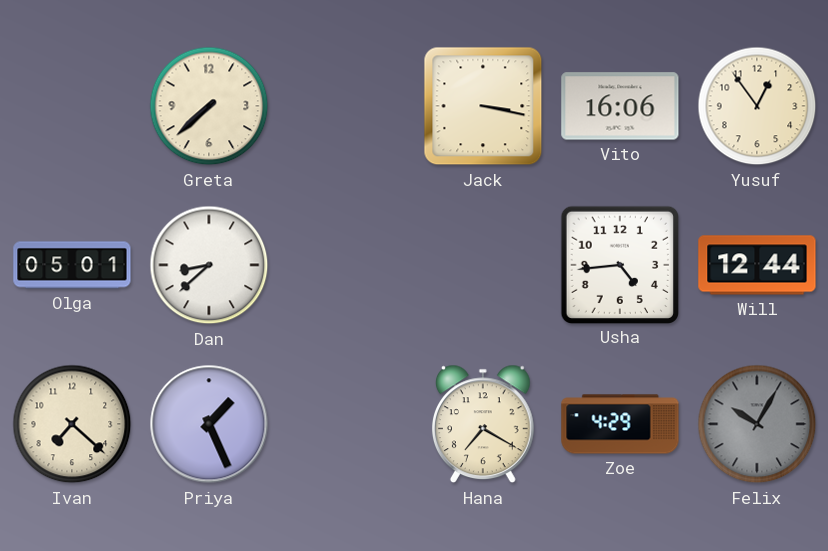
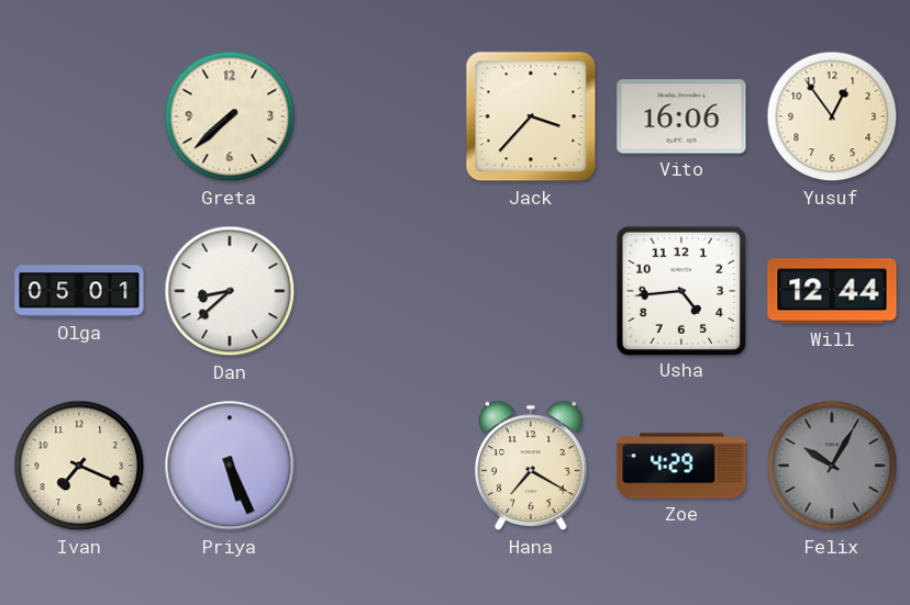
Jack: 3:17 -> 3:37 (531, 116)
Ivan: 7:22 -> 7:19 (79, 466)
Priya: 1:26 -> 5:26 (230, 466)
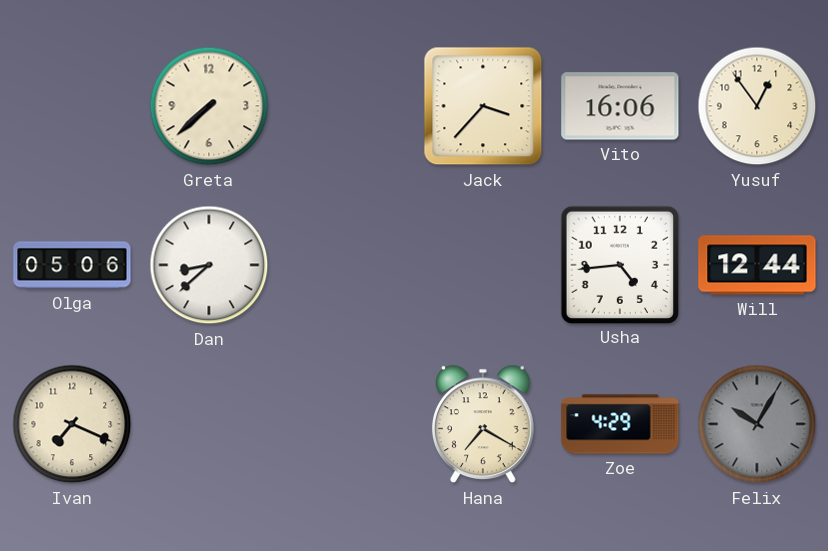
Olga: 05:01 -> 05:06 (72, 265)
Priya: 5:26 -> none (230, 466)
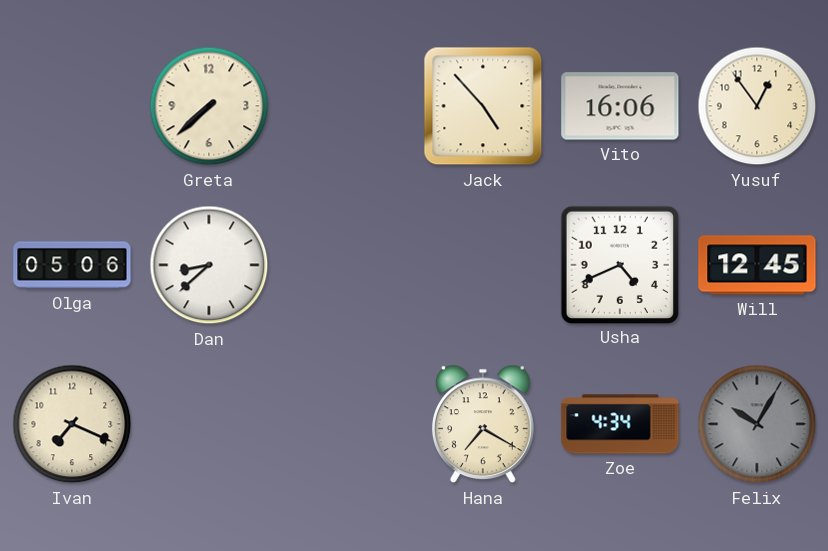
Jack: 3:37 -> 4:53 (483, 106)
Usha: 4:44 -> 4:41 (619, 264)
Will: 12:44 -> 12:45 (757, 265)
Zoe: 4:29 -> 4:34 (620, 424)
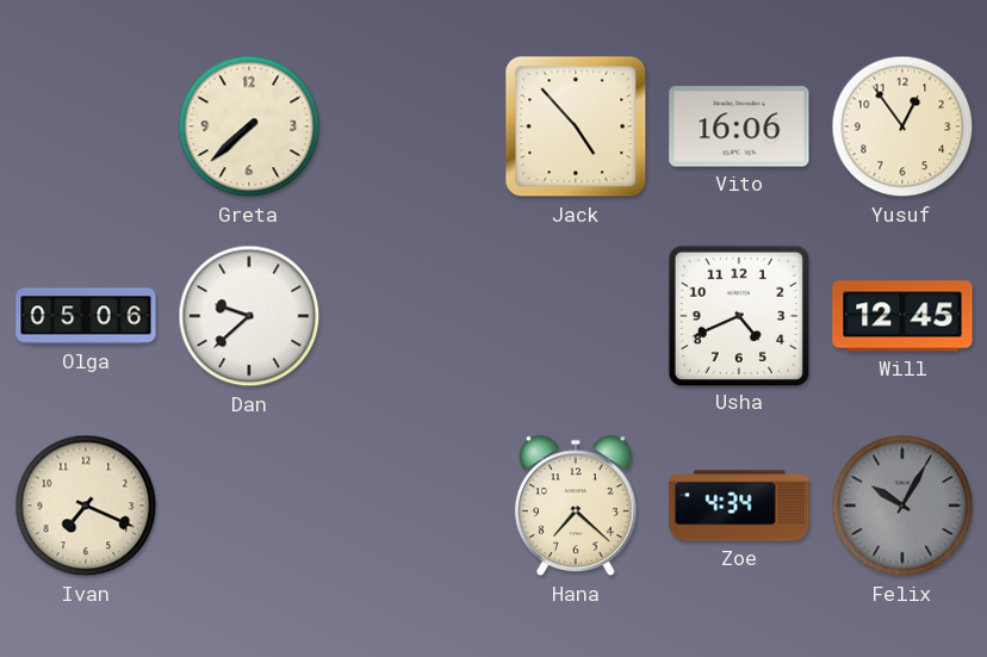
Dan: 8:38 -> 9:38 (249, 316)
Hana: 7:20 -> 7:22 (576, 506)
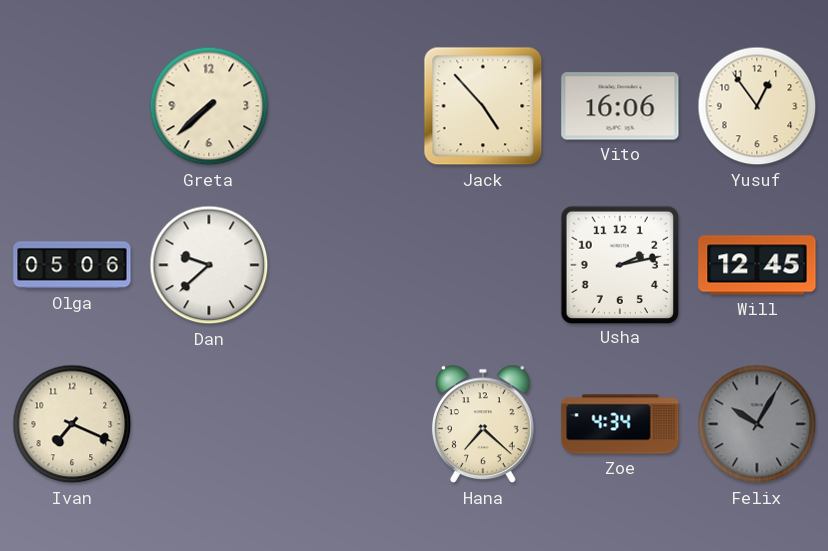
Usha: 4:41 -> 2:13 (619, 264)
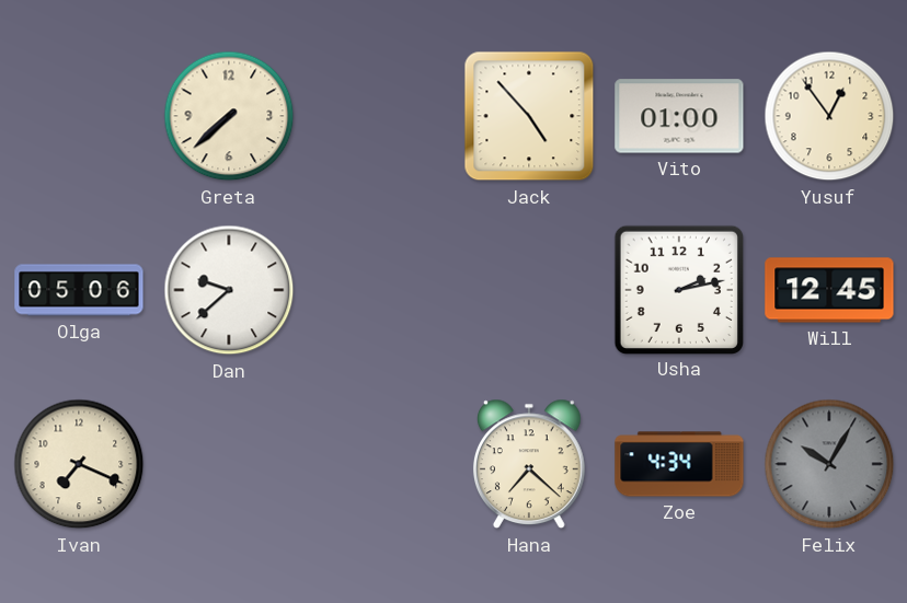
Vito: 16:06 -> 01:00 (679, 116)
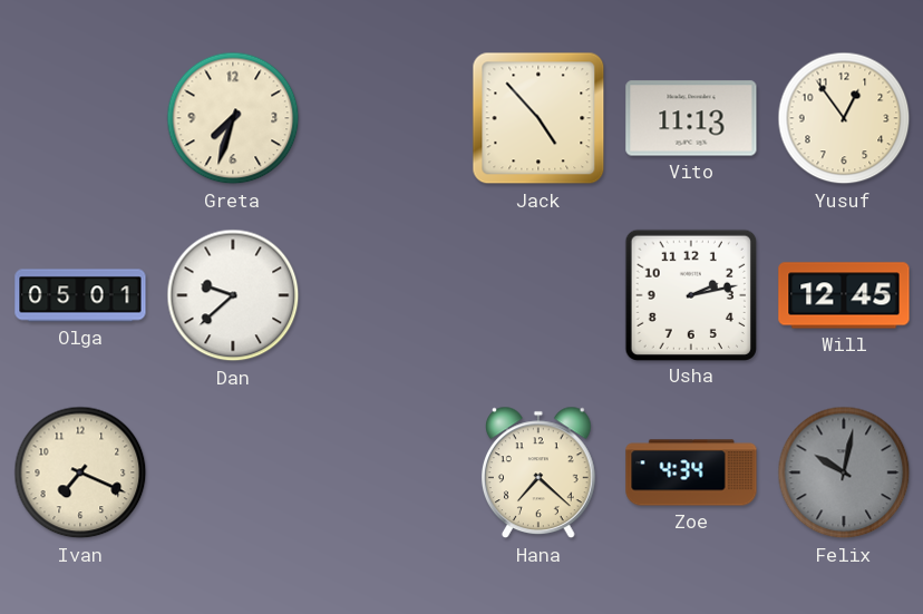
Greta: 7:38 -> 7:33 (233, 118)
Vito: 01:00 -> 11:13 (691, 118)
Olga: 05:06 -> 05:01 (80, 295)
Felix: 10:05 -> 10:02 (844, 472)
